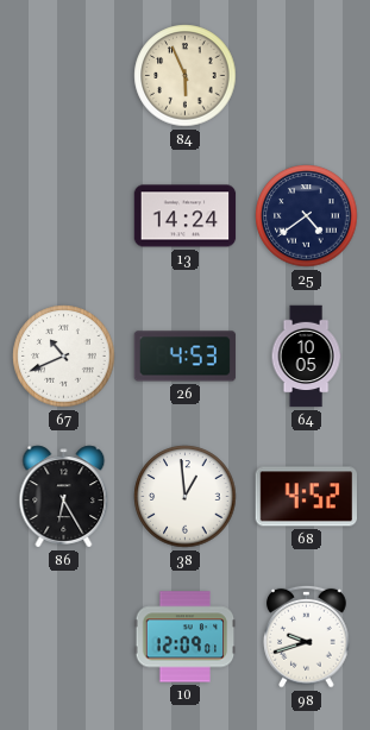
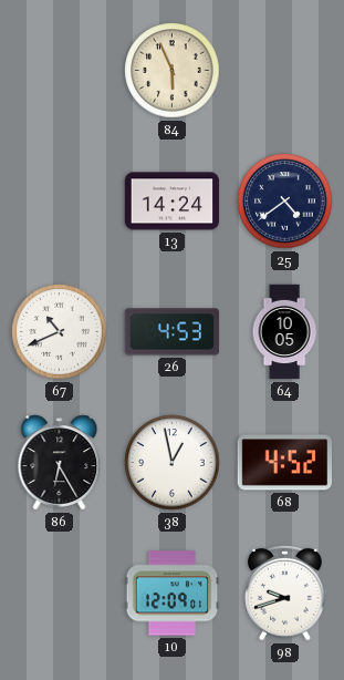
38: 12:59 -> 12:58 (173, 463)
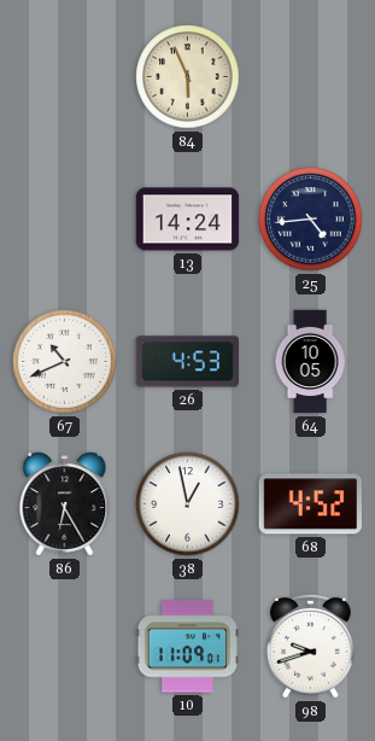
25: 4:39 -> 4:44 (311, 220)
10: 12:09 -> 11:09 (188, 647)
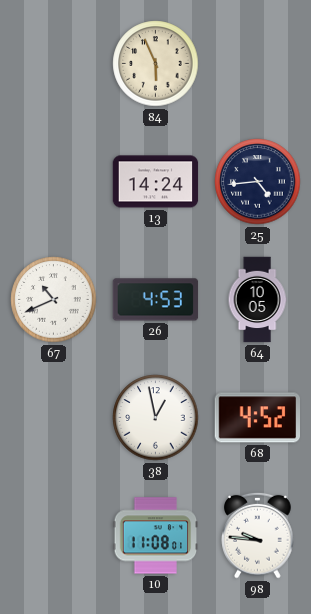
86: 6:25 -> none (65, 504)
10: 11:09 -> 11:08 (156, 536)
98: 9:42 -> 9:46 (258, 535)
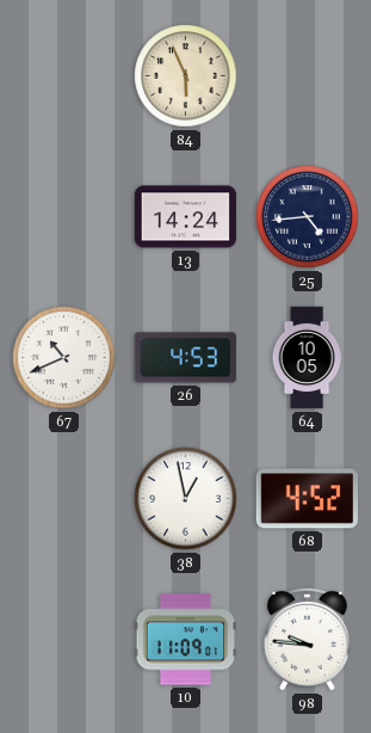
10: 11:08 -> 11:09 (186, 640)
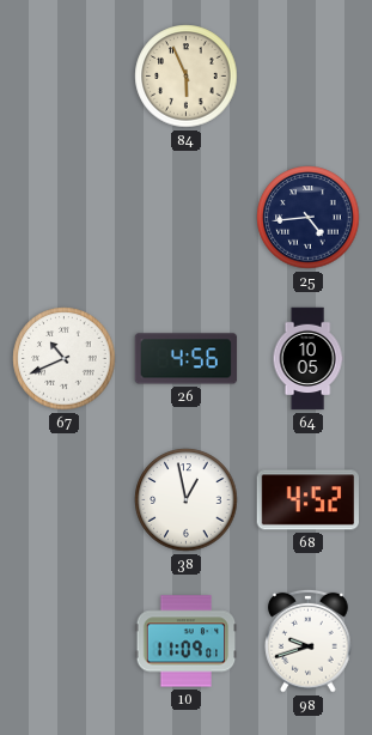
13: 14:24 -> none (186, 217)
26: 4:53 -> 4:56 (187, 359)
98: 9:46 -> 9:42 (309, 640)
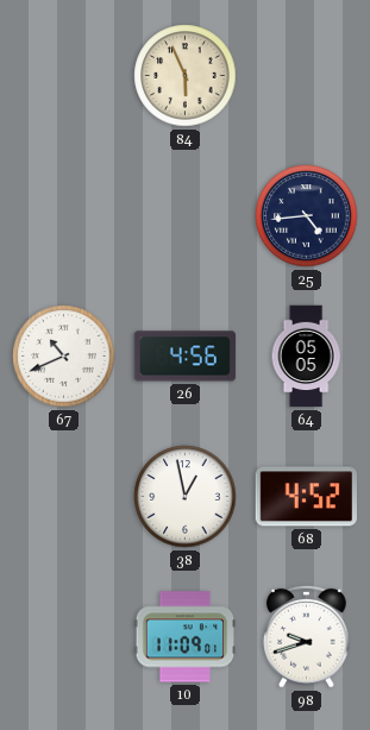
64: 10:05 -> 05:05 (306, 357)
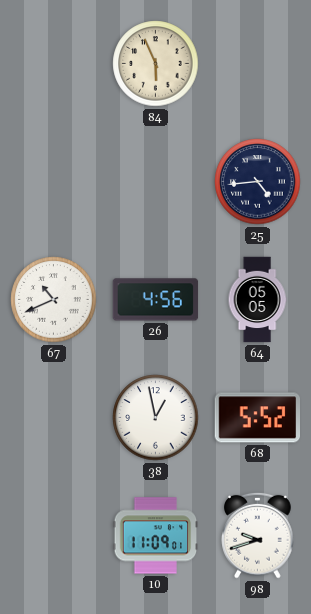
68: 4:52 -> 5:52 (258, 418)
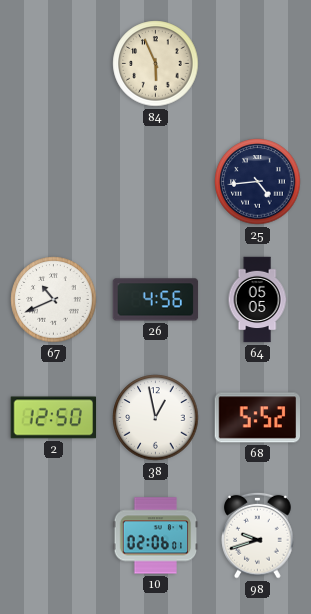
2: none -> 12:50 (54, 418)
10: 11:09 -> 02:06 (156, 536)
